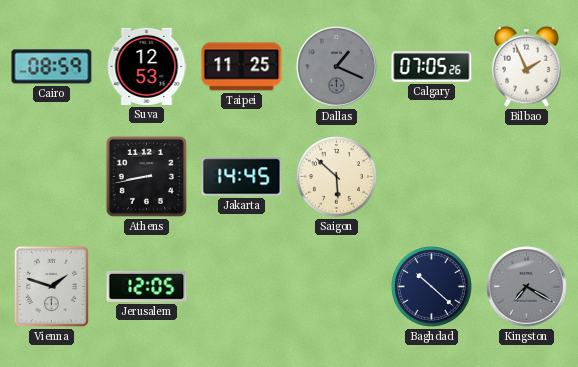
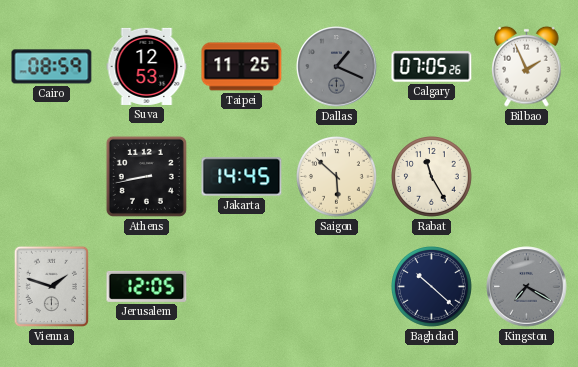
Rabat: none -> 11:25 (432, 177)
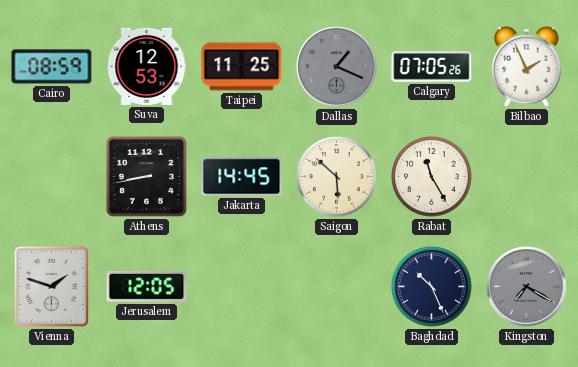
Baghdad: 10:22 -> 10:26 (432, 287)
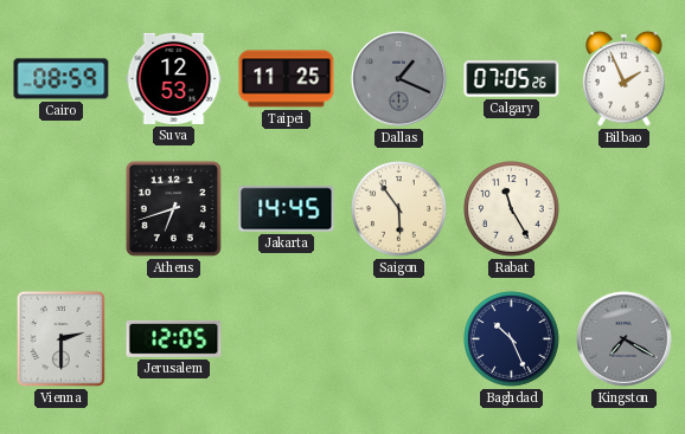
Athens: 8:43 -> 6:42 (173, 208)
Saigon: 5:52 -> 5:54 (399, 209)
Vienna: 1:48 -> 2:30 (60, 338)
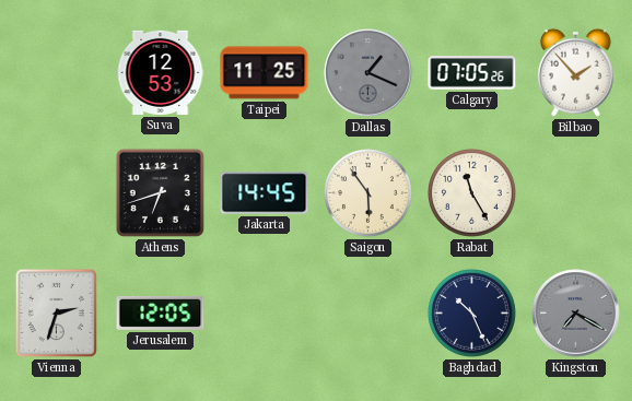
Cairo: 08:59 -> none (62, 79)
Bilbao: 1:56 -> 1:53 (576, 72)
Vienna: 2:30 -> 2:33 (56, 312)
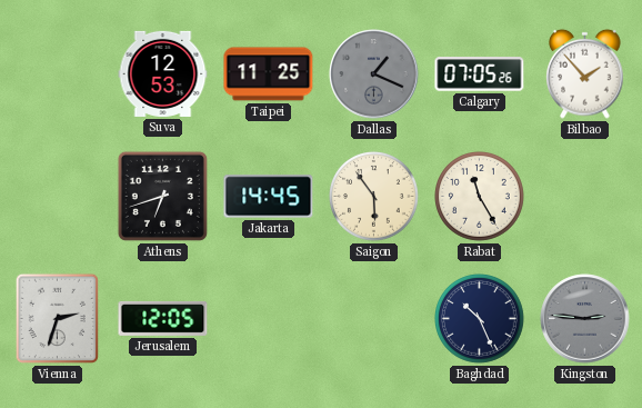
Kingston: 7:20 -> 2:46 (585, 319)
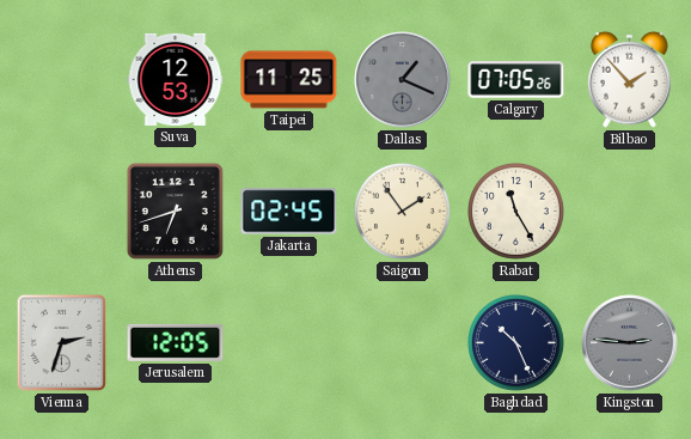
Jakarta: 14:45 -> 02:45 (289, 212)
Saigon: 5:54 -> 1:54 (403, 212)
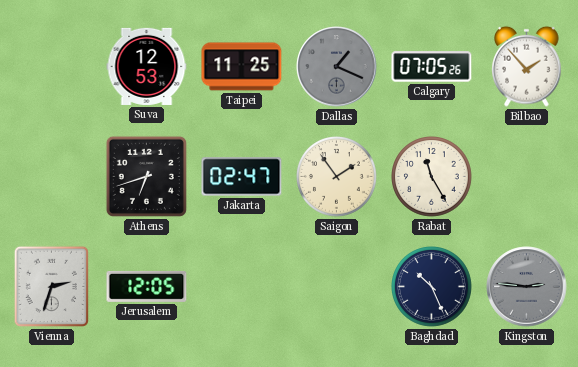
Jakarta: 02:45 -> 02:47 (242, 177)
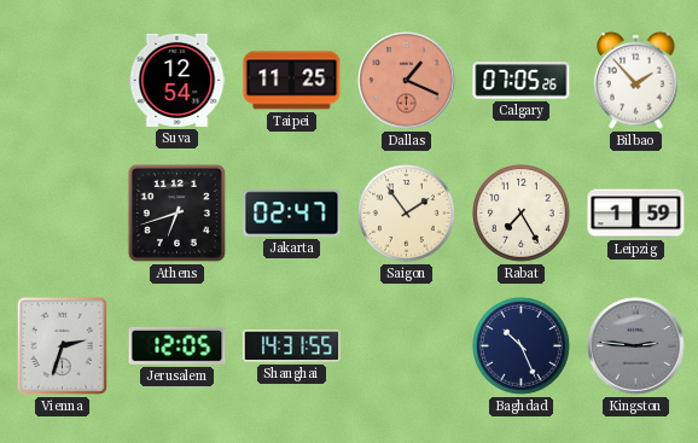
Suva: 12:53 -> 12:54 (178, 80)
Dallas dial: grey -> salmon (407, 81)
Rabat: 11:25 -> 7:25 (522, 214)
Leipzig: none -> 1:59 (636, 214)
Shanghai: none -> 14:31 (292, 346)
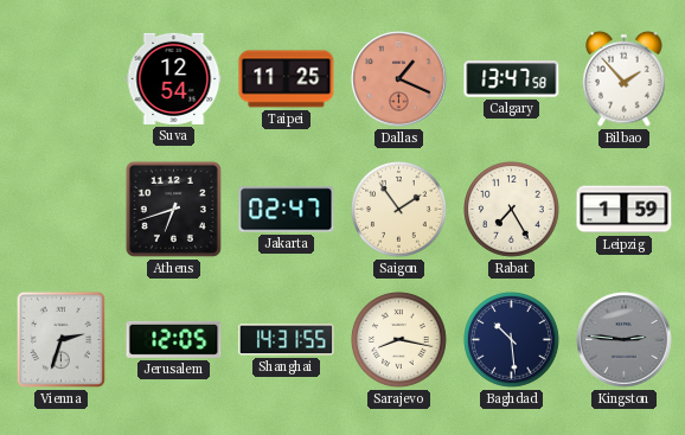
Calgary: 07:05 -> 13:47 (512, 79)
Sarajevo: none -> 8:17 (399, 340)
Baghdad: 10:26 -> 10:29 (512, 340)
